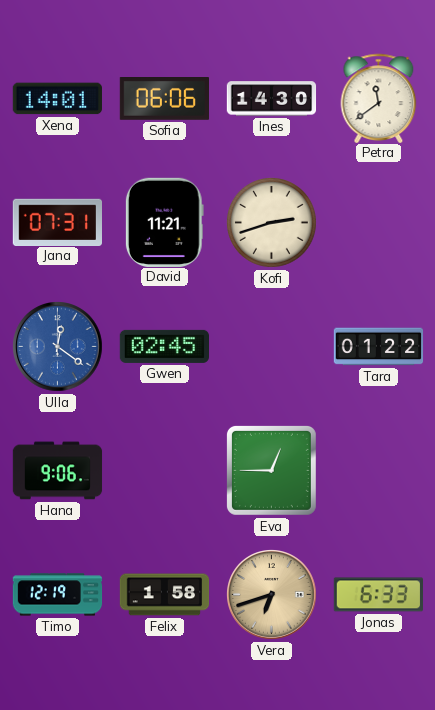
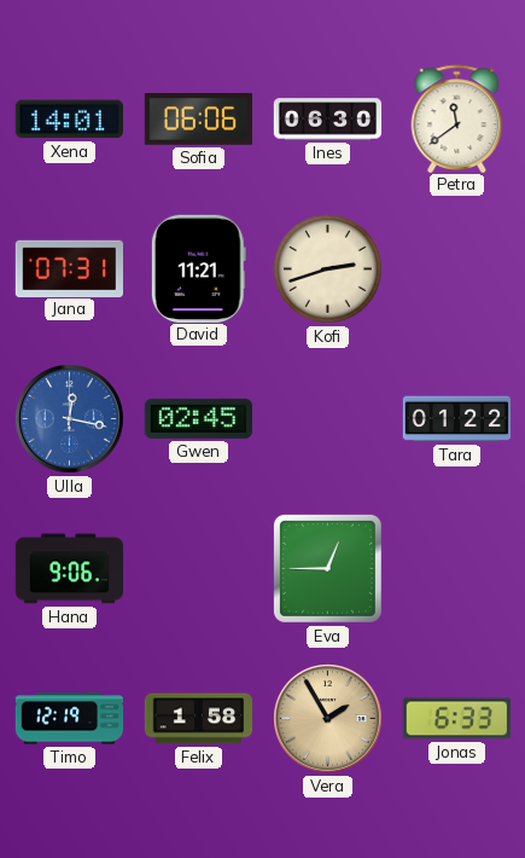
Ines: 14:30 -> 06:30 (328, 120)
Ulla: 12:21 -> 12:17 (70, 419)
Vera: 6:42 -> 1:55 (328, 719)
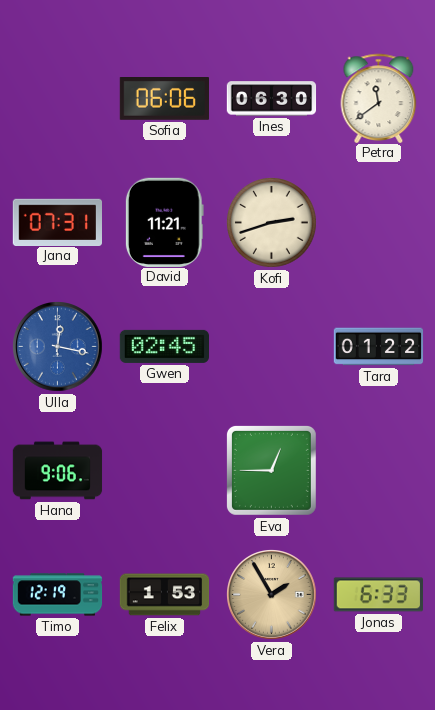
Xena: 14:01 -> none (69, 120)
Felix: 1:58 -> 1:53 (165, 595)
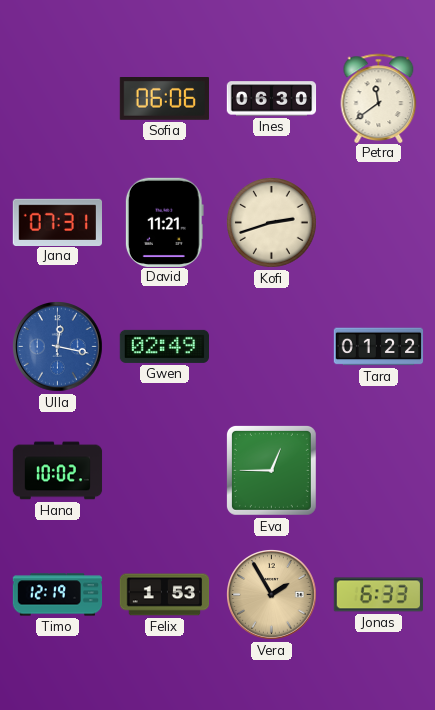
Gwen: 02:45 -> 02:49 (164, 346)
Hana: 9:06 -> 10:02 (58, 471)
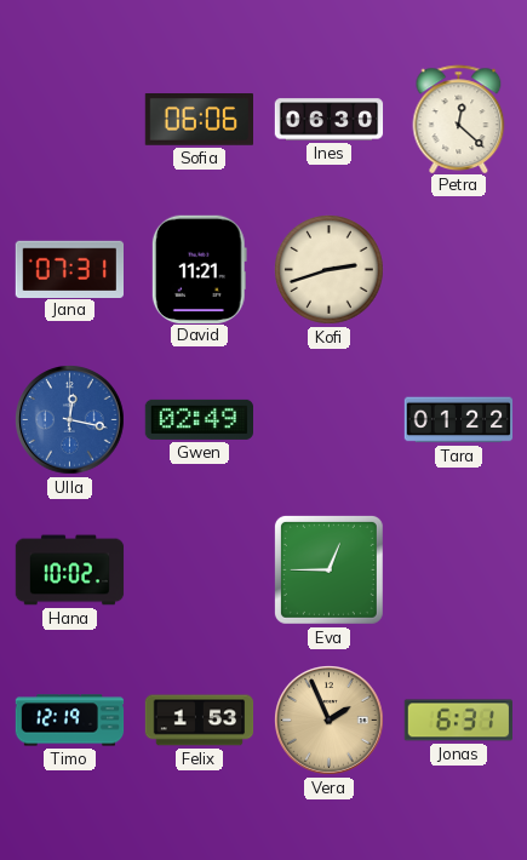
Petra: 11:39 -> 12:22 (459, 119)
Vera: 1:55 -> 1:56 (330, 721)
Jonas: 6:33 -> 6:31 (458, 721)
